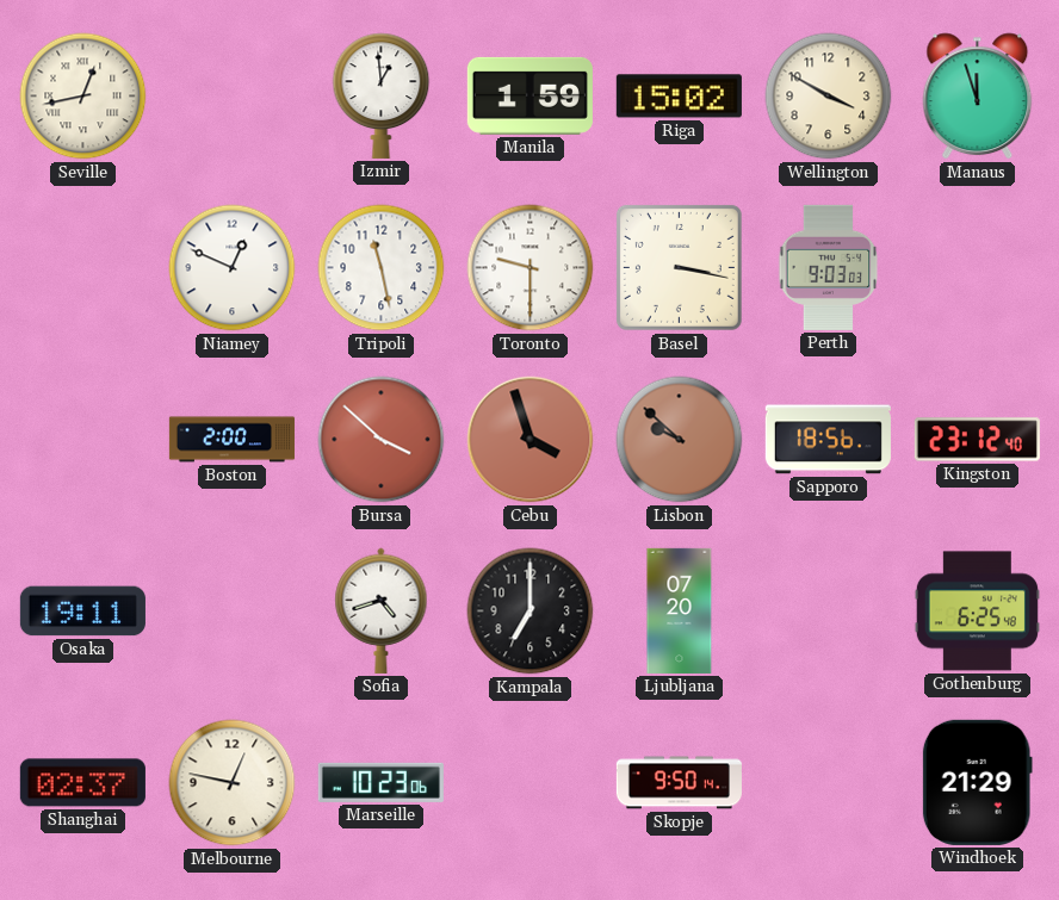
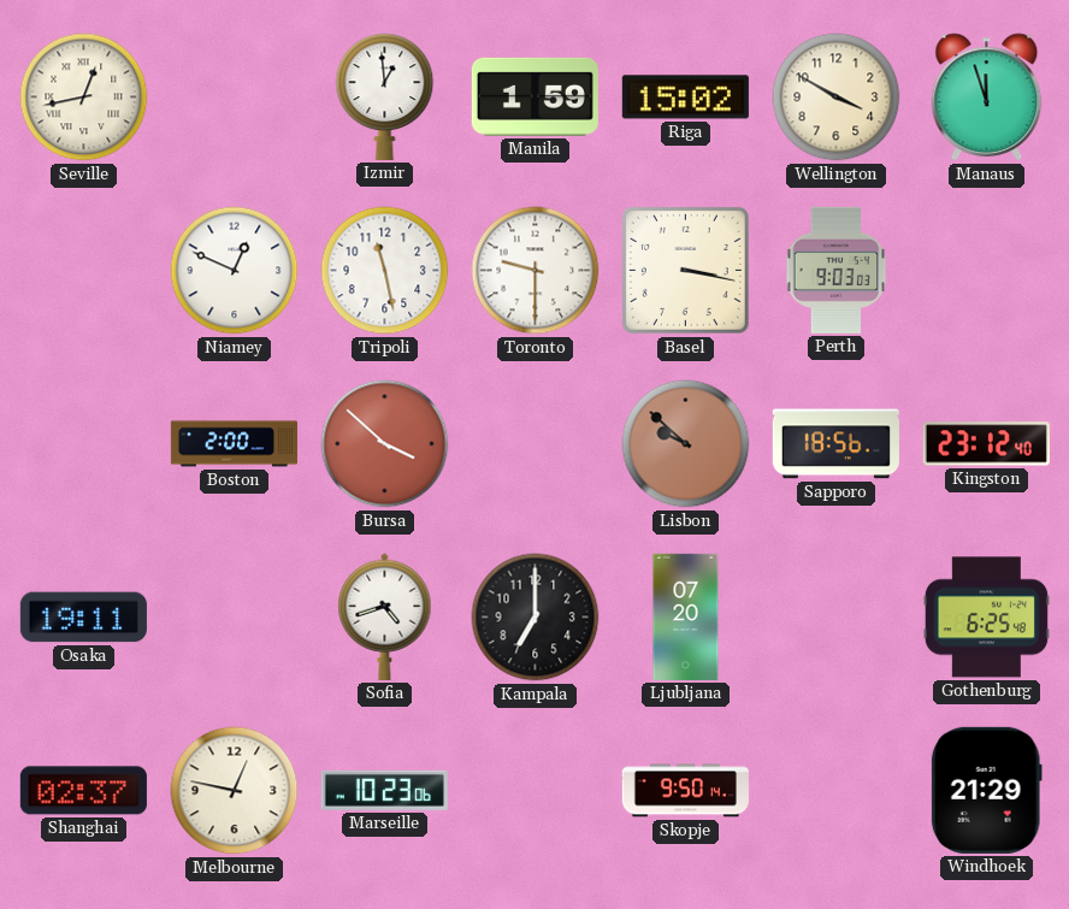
Cebu: 3:57 -> none (531, 440)
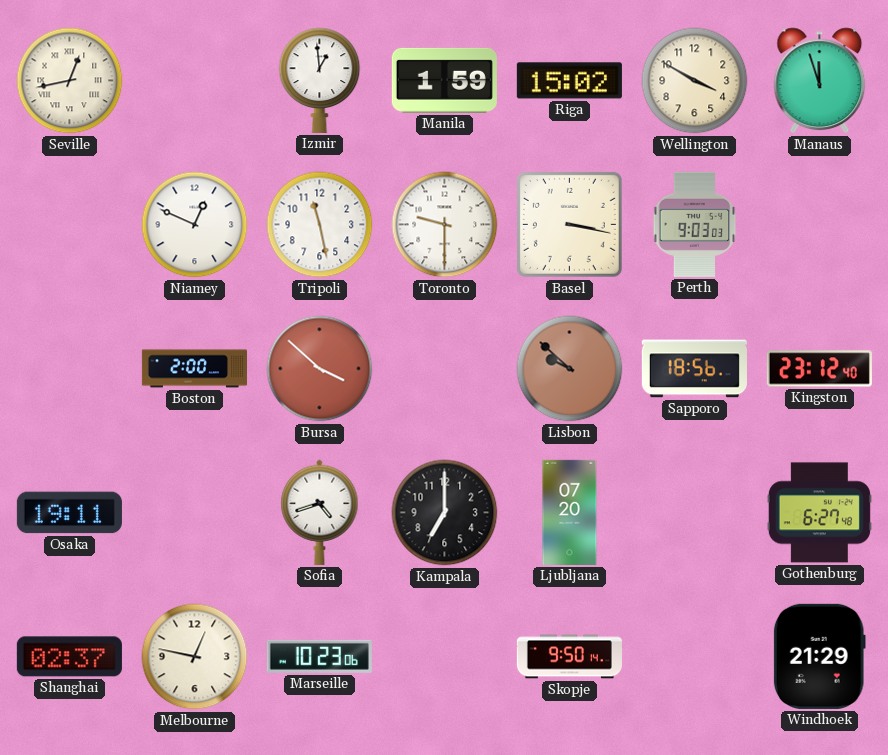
Gothenburg: 6:25 -> 6:27 (819, 513)
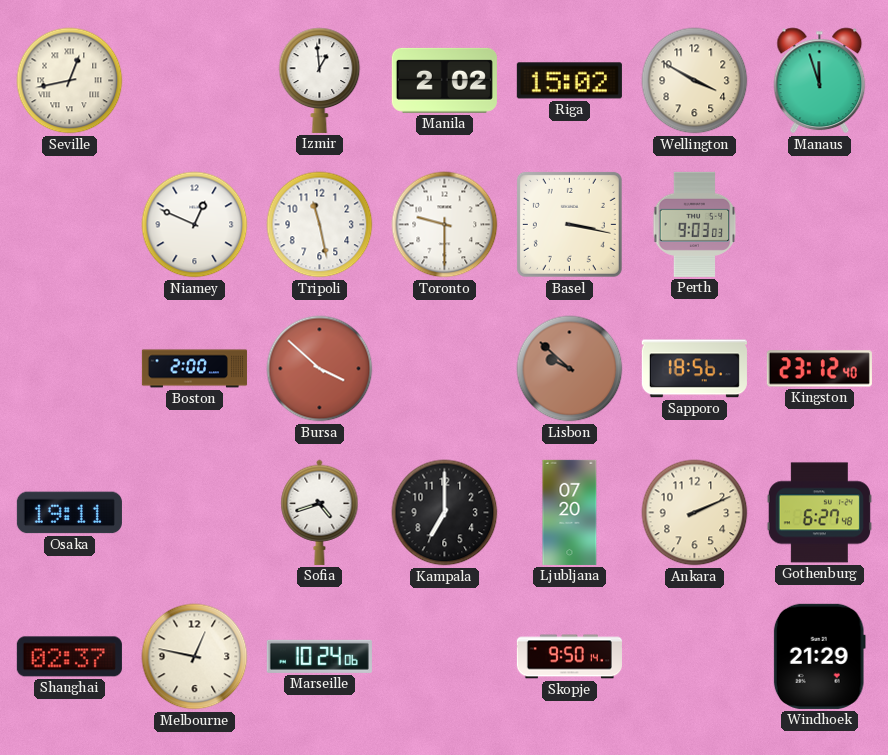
Manila: 1:59 -> 2:02 (444, 80)
Ankara: none -> 2:11 (695, 513)
Marseille: 10:23 -> 10:24 (319, 656)
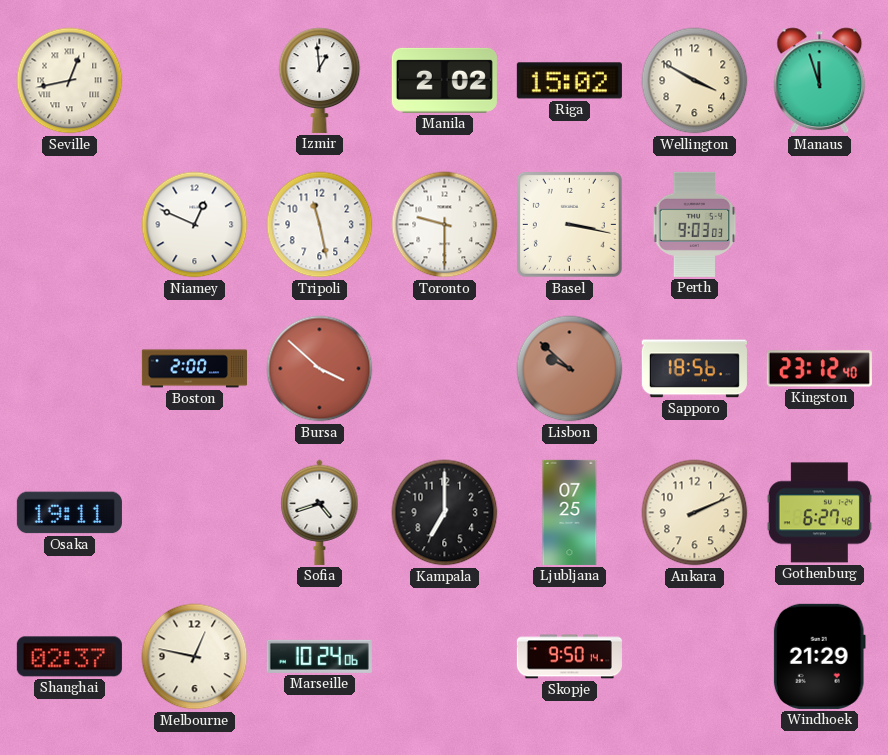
Ljubljana: 07:20 -> 07:25 (570, 512)
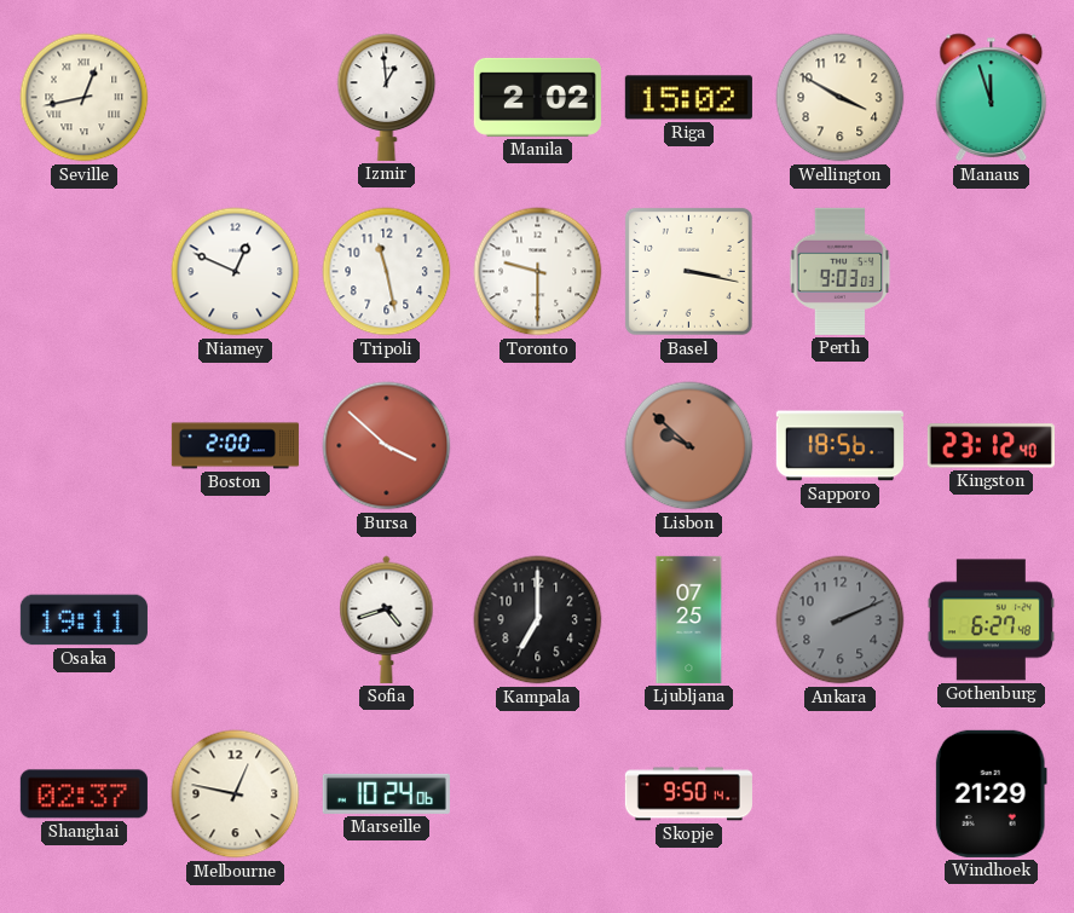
Ankara dial: cream -> grey (841, 620)
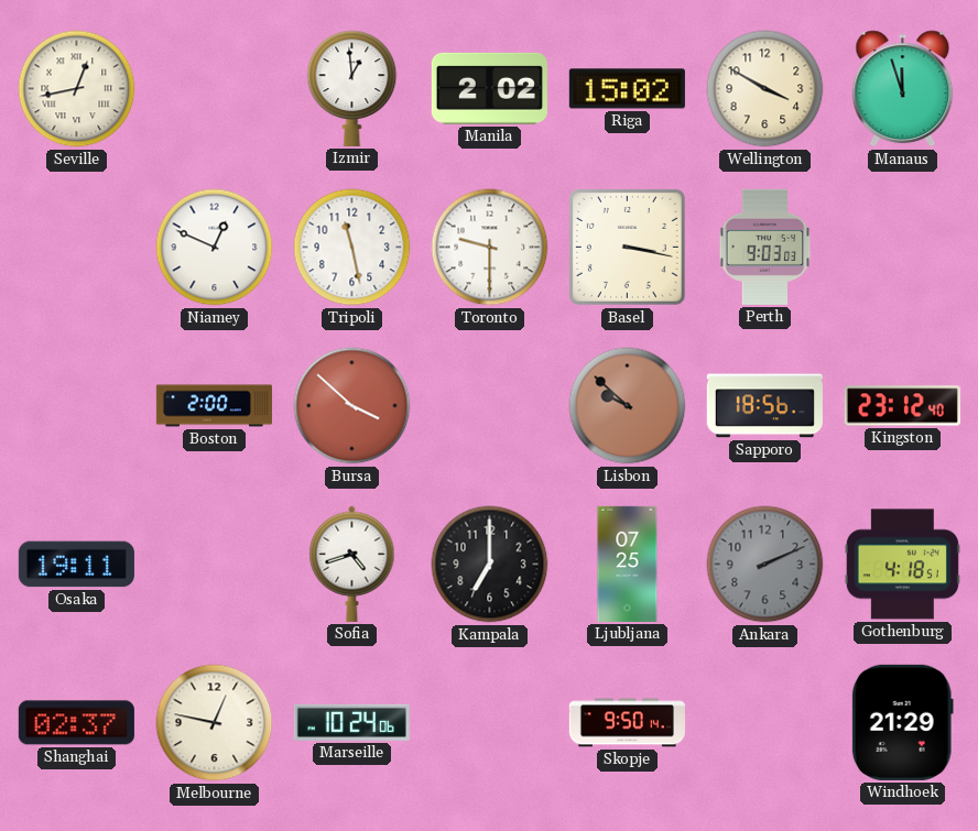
Gothenburg: 6:27 -> 4:18 (902, 565)
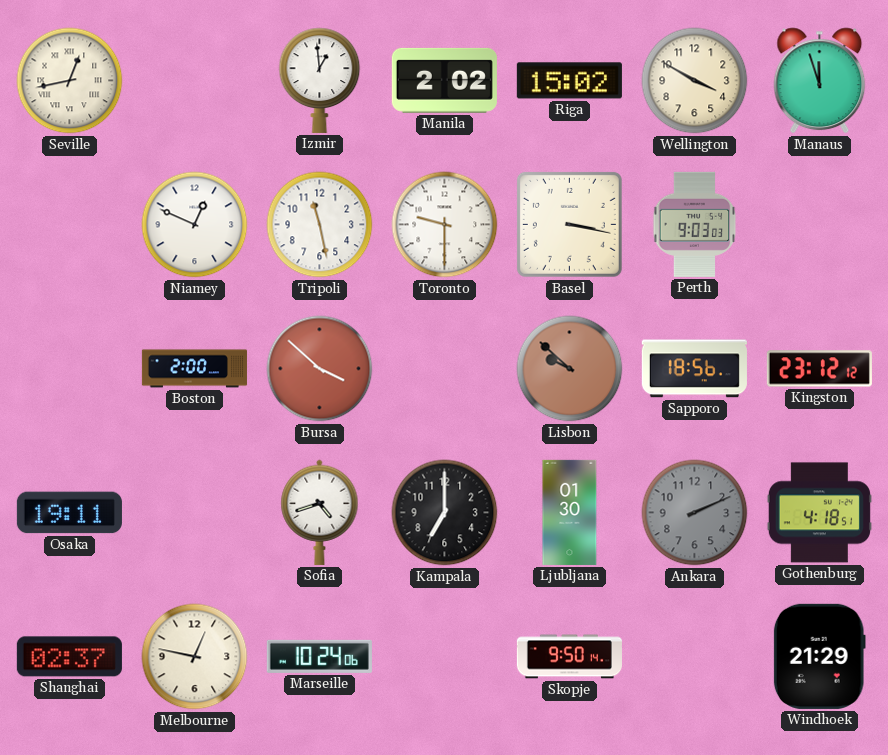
Kingston: 23:12:40 -> 23:12:12 (819, 369)
Ljubljana: 07:25 -> 01:30 (570, 512)
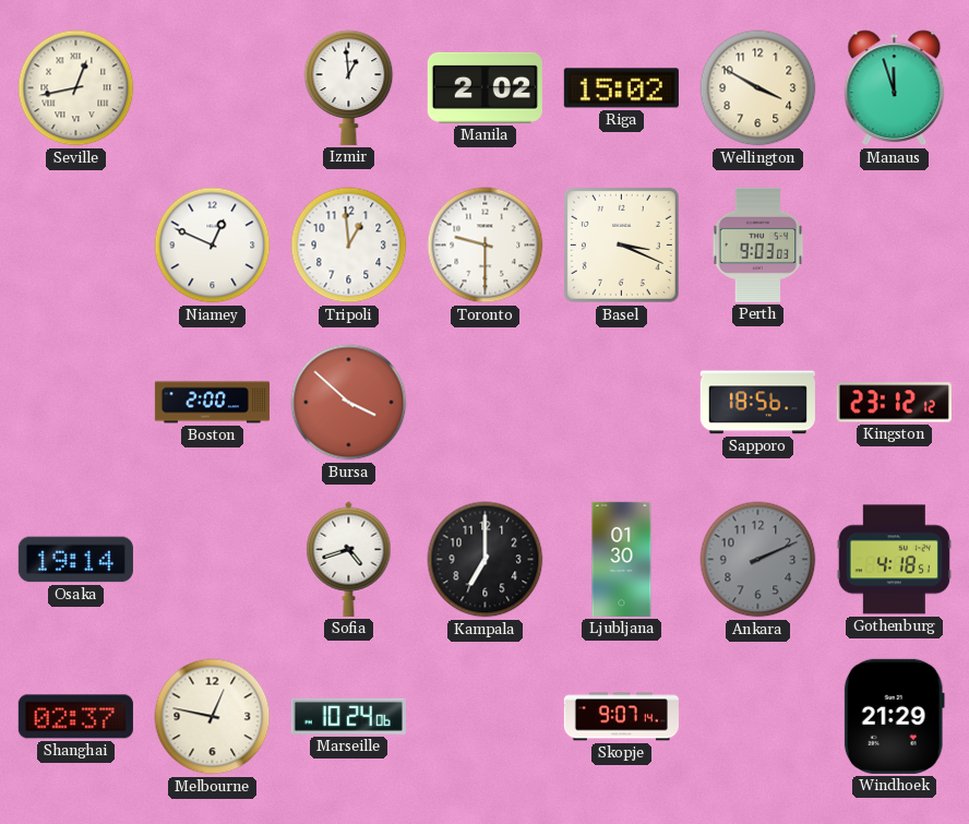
Tripoli: 11:28 -> 12:59 (349, 246)
Basel: 3:17 -> 3:19 (621, 244)
Lisbon: 9:52 -> none (570, 369)
Osaka: 19:11 -> 19:14 (75, 560)
Skopje: 9:50 -> 9:07 (621, 717)
